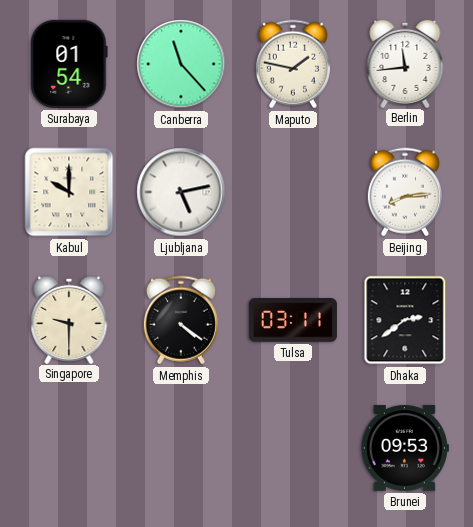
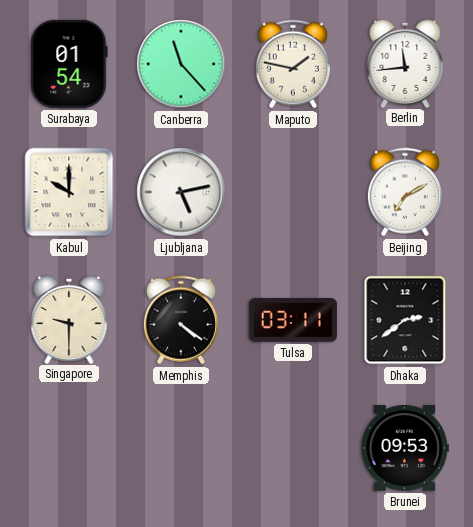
Beijing: 8:14 -> 7:10 (405, 192)
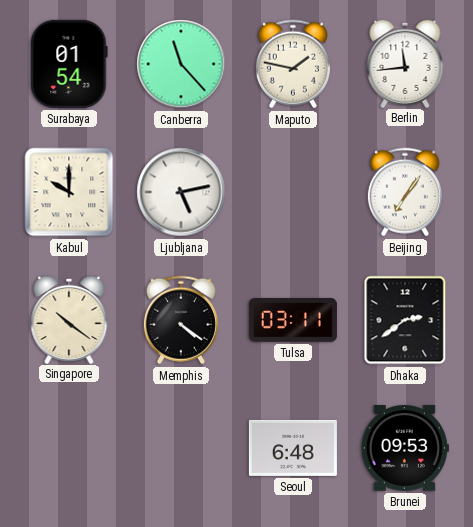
Beijing: 7:10 -> 7:06 (405, 192)
Singapore: 9:30 -> 10:21 (69, 319)
Seoul: none -> 6:48 (293, 448)
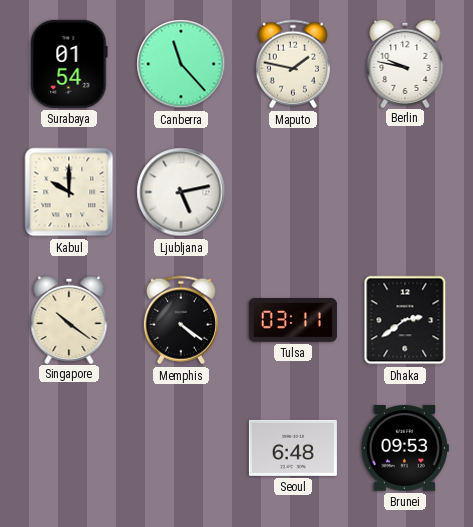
Berlin: 11:44 -> 9:47 (405, 63)
Beijing: 7:06 -> none (405, 192)
